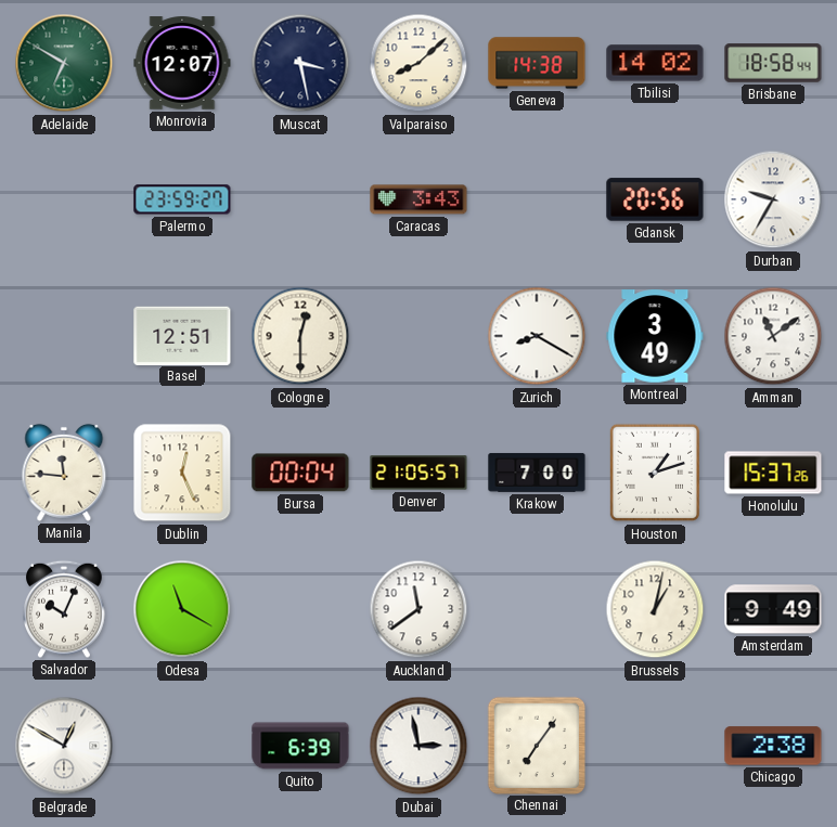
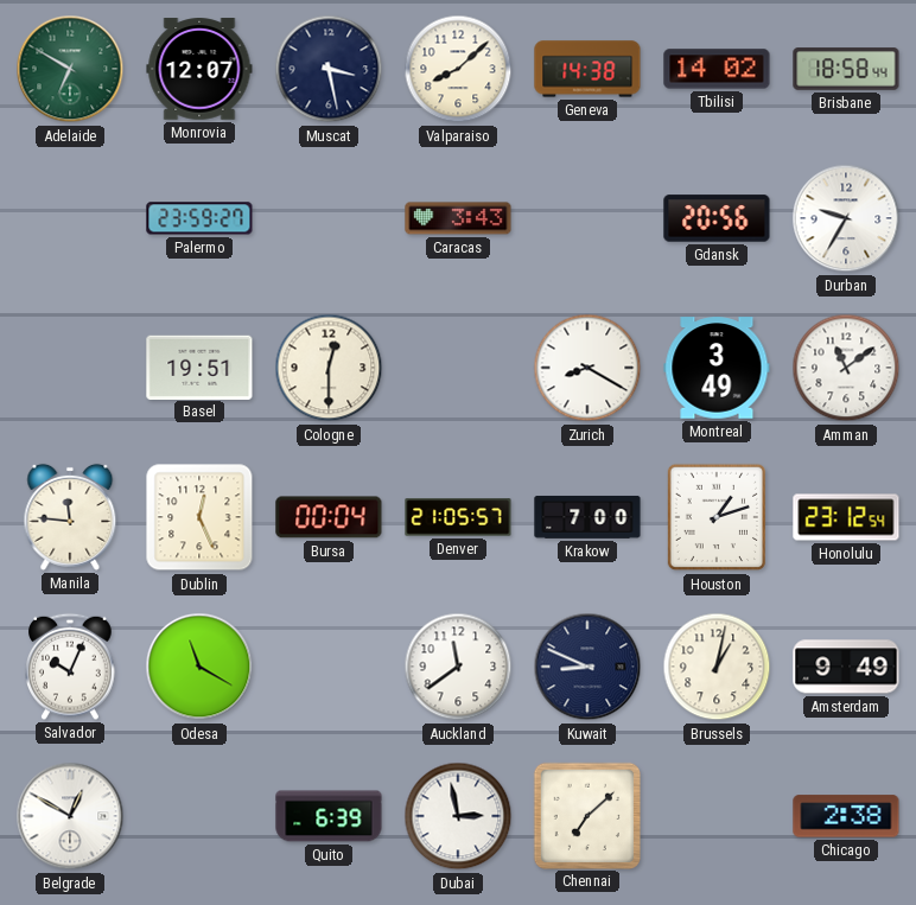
Basel: 12:51 -> 19:51 (199, 367)
Honolulu: 15:37 -> 23:12 (846, 517)
Kuwait: none -> 8:49 (587, 667)
Chennai: 7:06 -> 7:08 (586, 815)
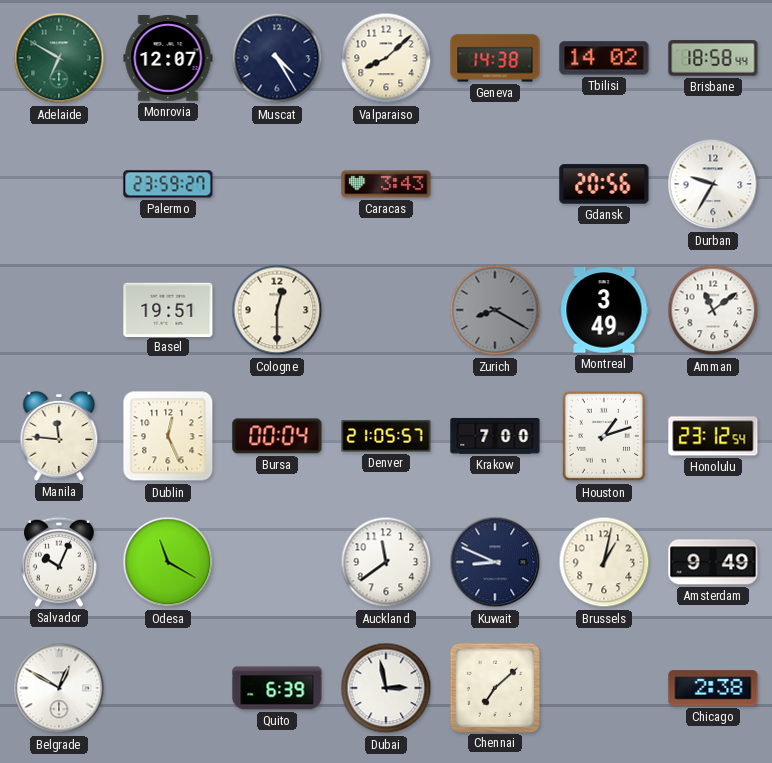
Muscat: 3:28 -> 4:25 (277, 58)
Zurich dial: white -> grey (495, 310)
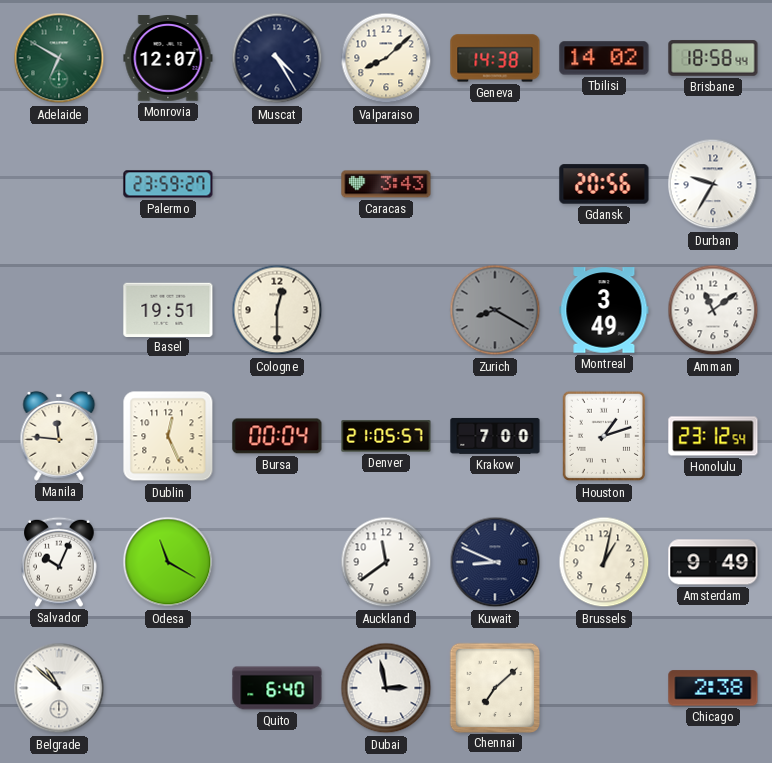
Belgrade: 12:50 -> 10:52 (59, 688)
Quito: 6:39 -> 6:40 (277, 688)
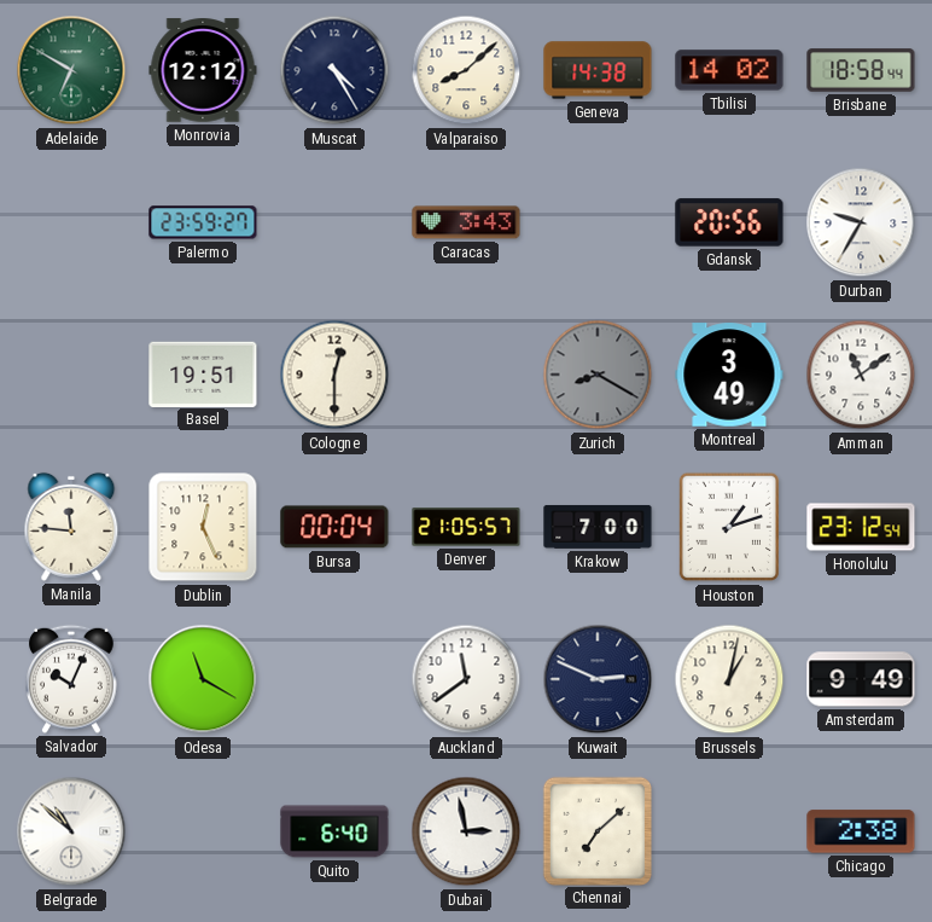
Monrovia: 12:07 -> 12:12 (203, 70)
Kuwait: 8:49 -> 2:49 (598, 679)
